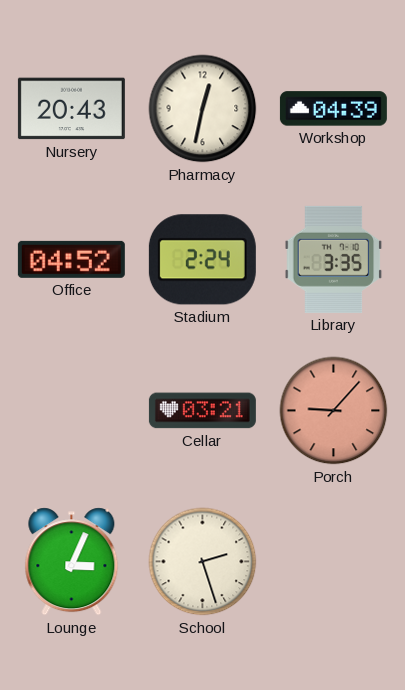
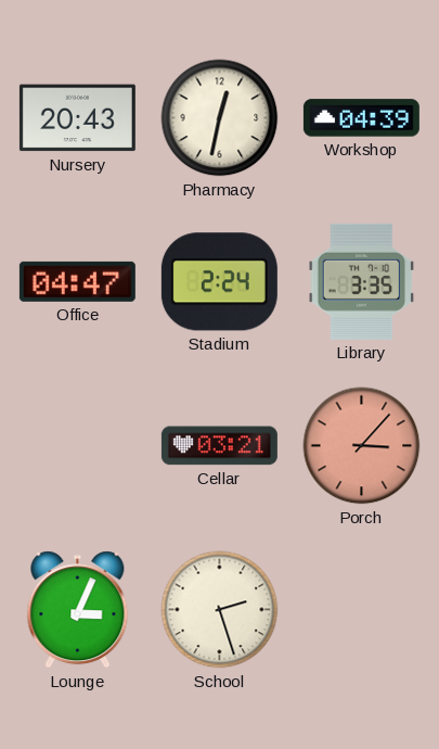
Office: 04:52 -> 04:47 (77, 281)
Porch: 9:07 -> 3:07 (362, 446)
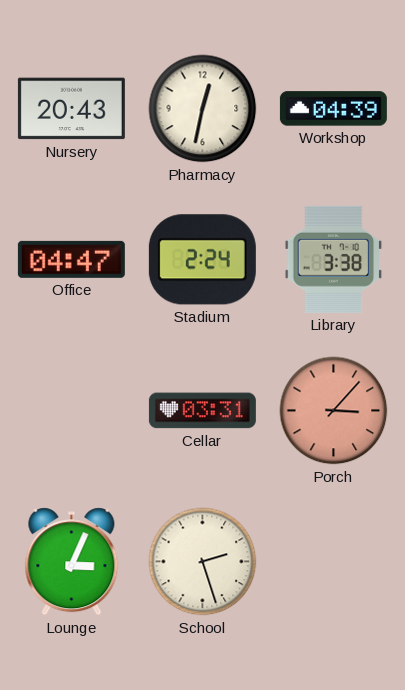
Library: 3:35 -> 3:38 (334, 259)
Cellar: 03:21 -> 03:31 (202, 411)
